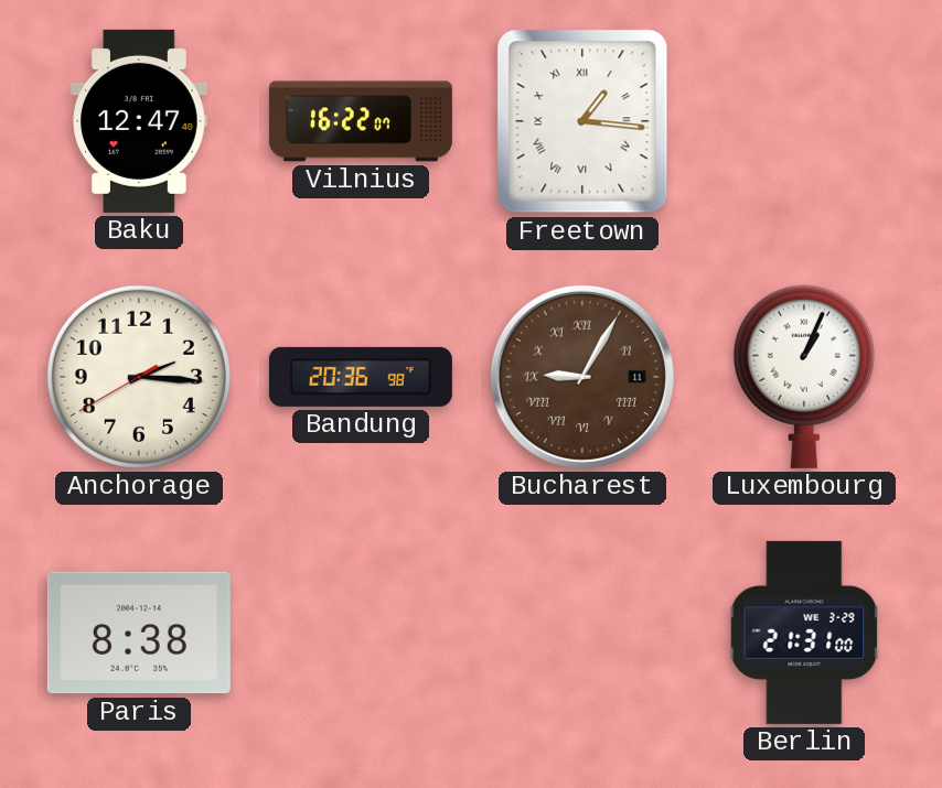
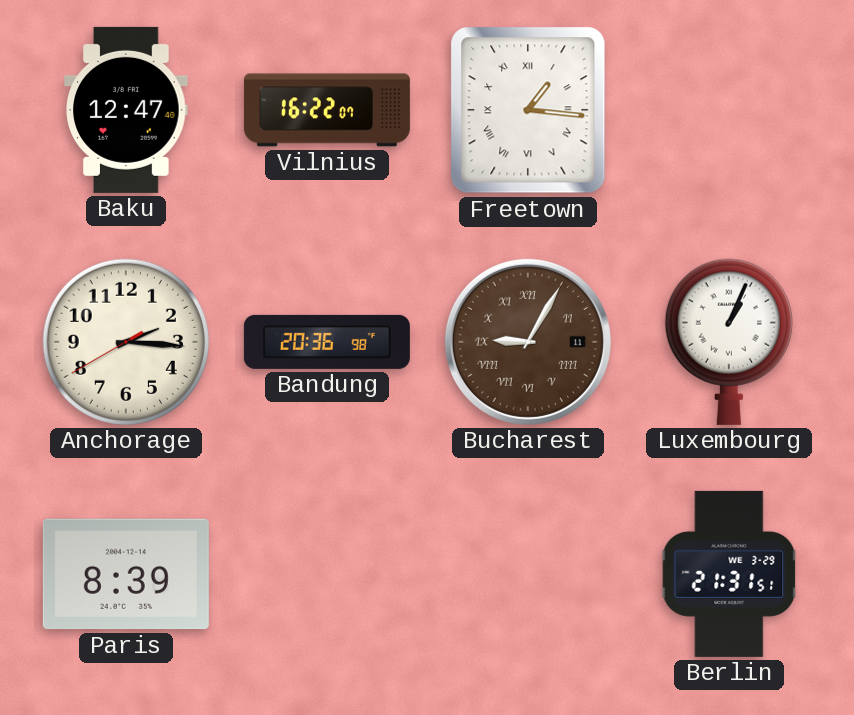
Paris: 8:38 -> 8:39 (126, 574)
Berlin: 21:31:00 -> 21:31:51 (729, 574)
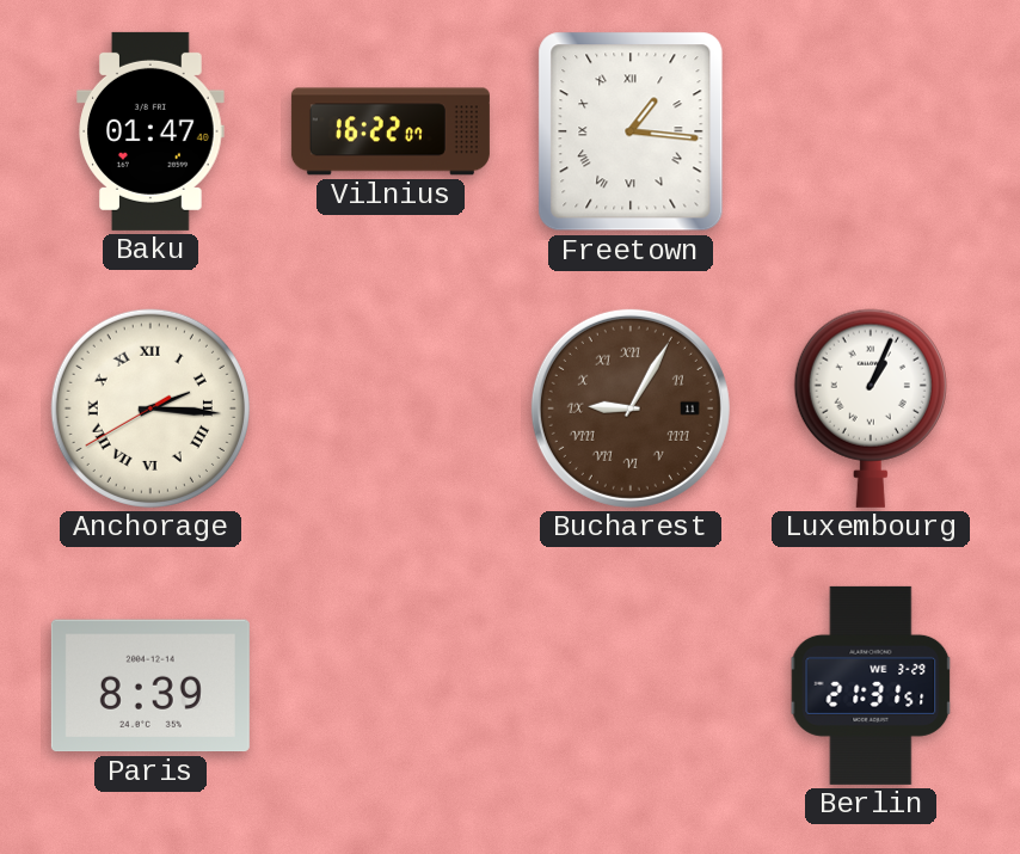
Baku: 12:47 -> 01:47 (150, 131)
Anchorage numerals: Arabic -> Roman (150, 408)
Bandung: 20:36 -> none (327, 342)
